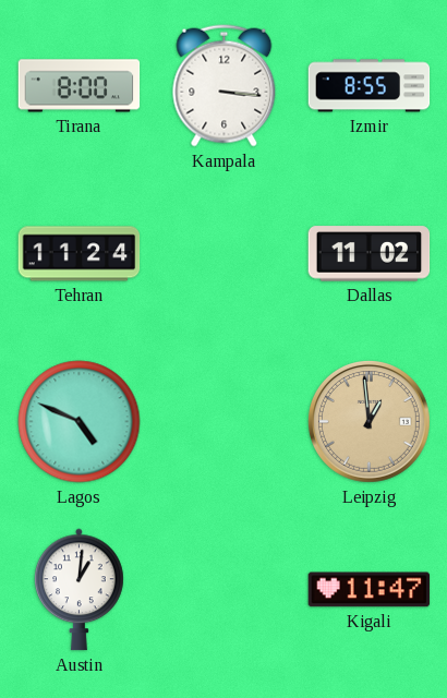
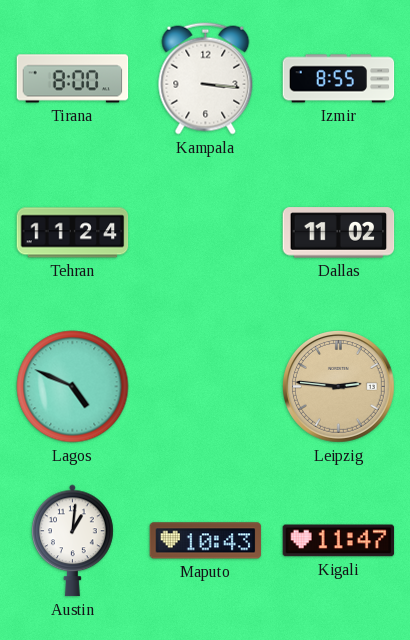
Leipzig: 12:59 -> 2:46 (338, 386)
Maputo: none -> 10:43 (206, 541)
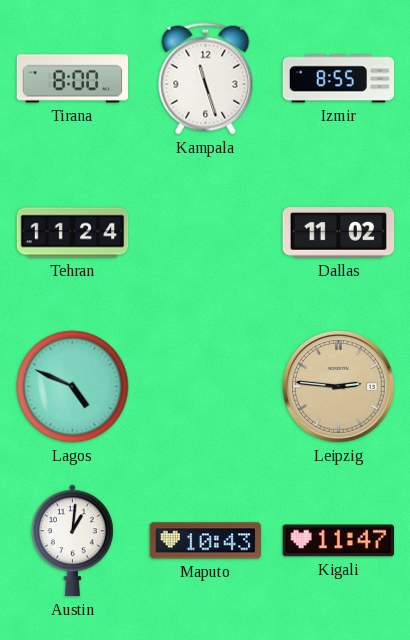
Kampala: 3:16 -> 11:27 (206, 79)
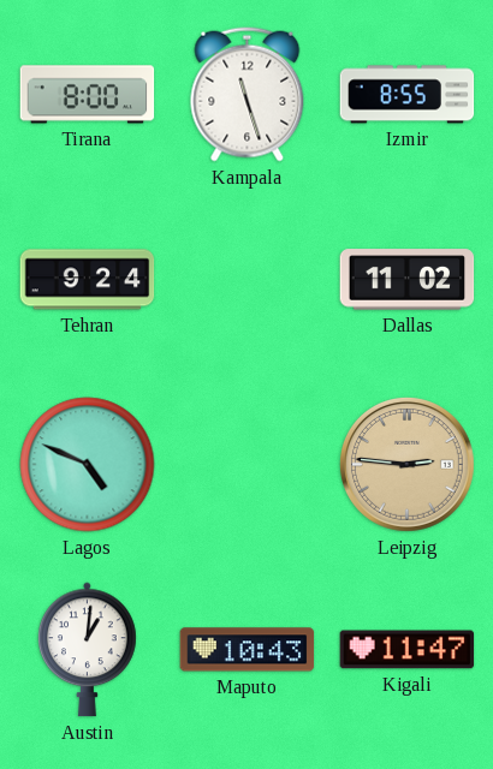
Tehran: 11:24 -> 9:24 (88, 280)
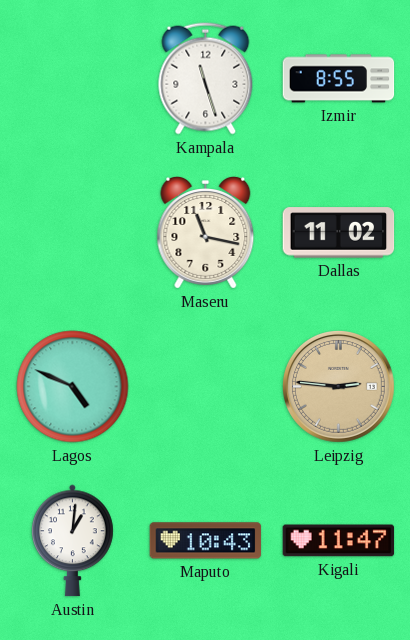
Tirana: 8:00 -> none (88, 95)
Tehran: 9:24 -> none (88, 280)
Maseru: none -> 11:17 (206, 233)
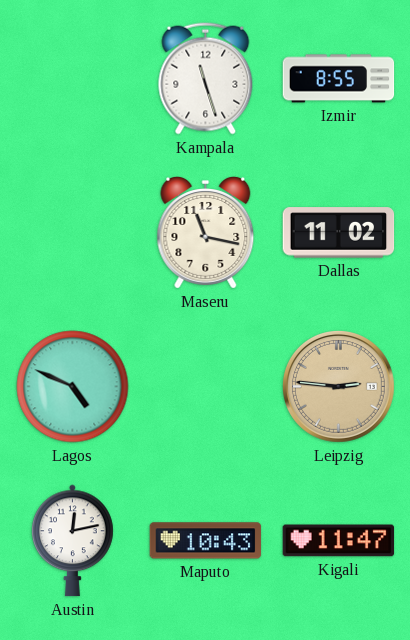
Austin: 1:01 -> 12:13 (73, 541)
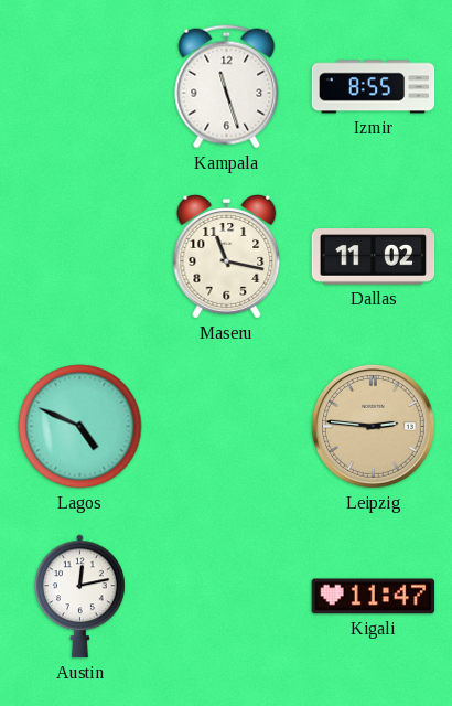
Maputo: 10:43 -> none (206, 541)
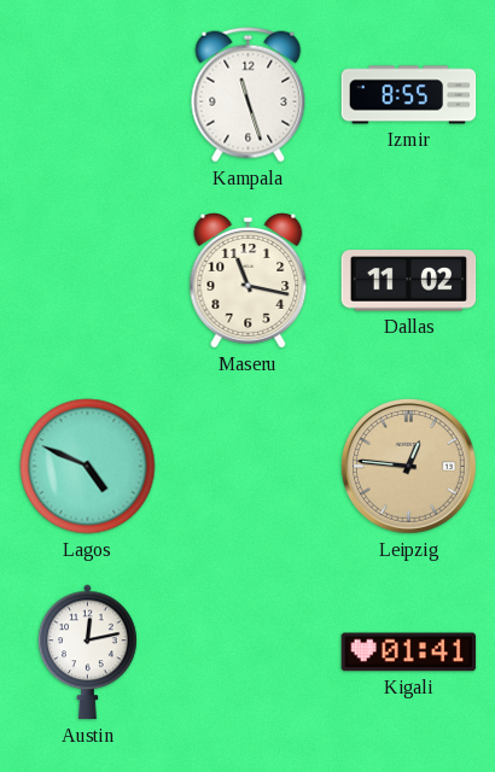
Leipzig: 2:46 -> 12:46 (408, 466)
Kigali: 11:47 -> 01:41 (409, 653)
